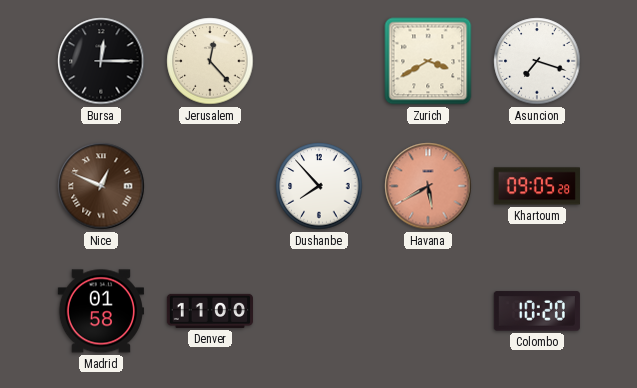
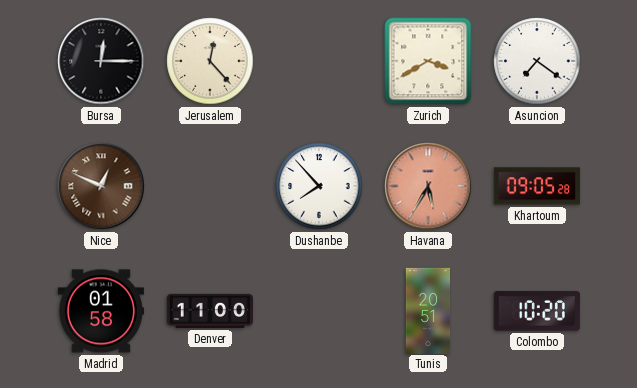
Asuncion: 7:18 -> 7:21 (537, 61)
Havana: 5:40 -> 5:35 (428, 186)
Tunis: none -> 20:51 (428, 310)
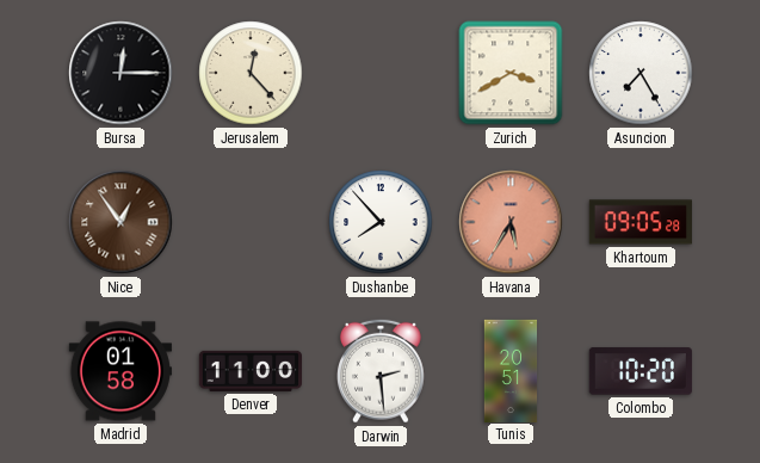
Asuncion: 7:21 -> 7:25 (641, 73)
Nice: 12:49 -> 12:54 (121, 222)
Darwin: none -> 2:29 (381, 371)
